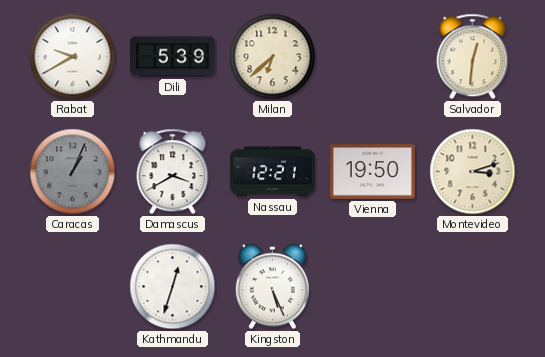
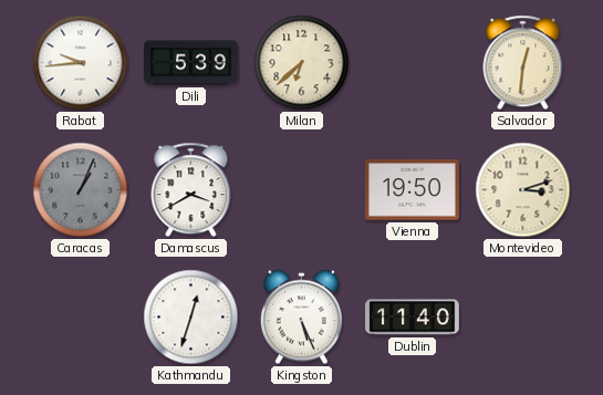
Rabat: 9:40 -> 9:44 (81, 63)
Nassau: 12:21 -> none (273, 172)
Dublin: none -> 11:40 (413, 318)
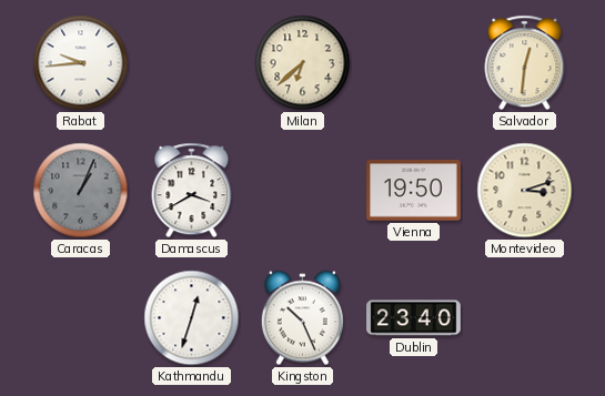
Dili: 5:39 -> none (191, 63)
Kingston: 5:26 -> 10:26 (302, 318)
Dublin: 11:40 -> 23:40 (414, 318)
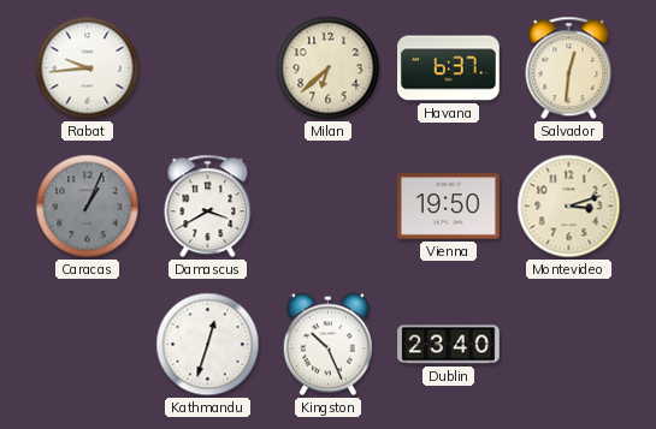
Havana: none -> 6:37 (449, 68)
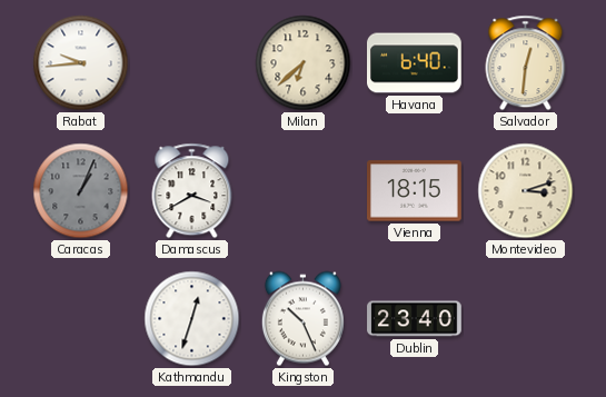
Havana: 6:37 -> 6:40 (415, 63)
Vienna: 19:50 -> 18:15 (415, 191)
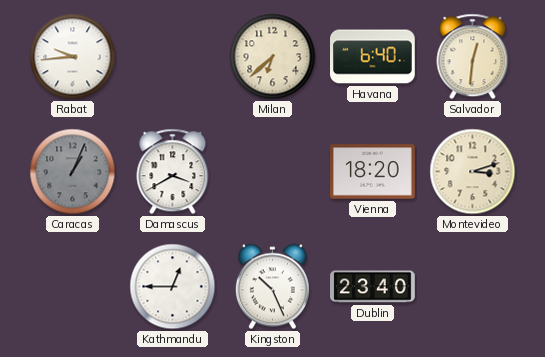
Vienna: 18:15 -> 18:20 (373, 172)
Kathmandu: 12:33 -> 12:45 (173, 287)
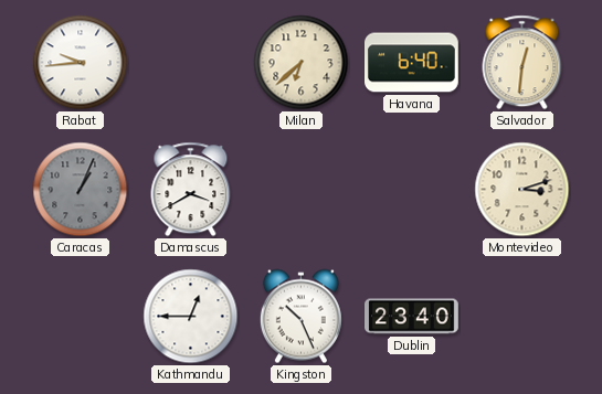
Vienna: 18:20 -> none (373, 172)
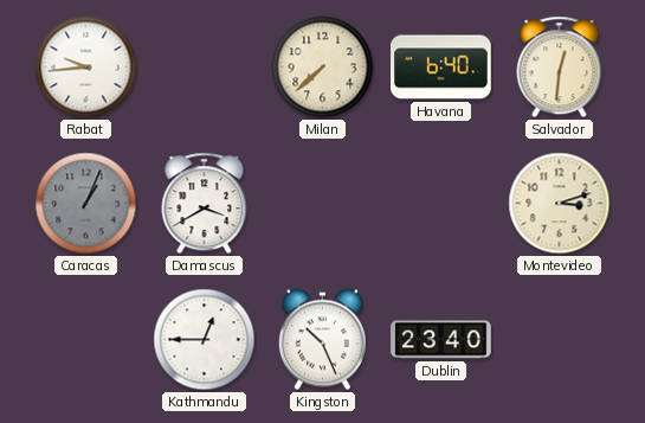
Milan: 6:38 -> 7:38 (323, 68)
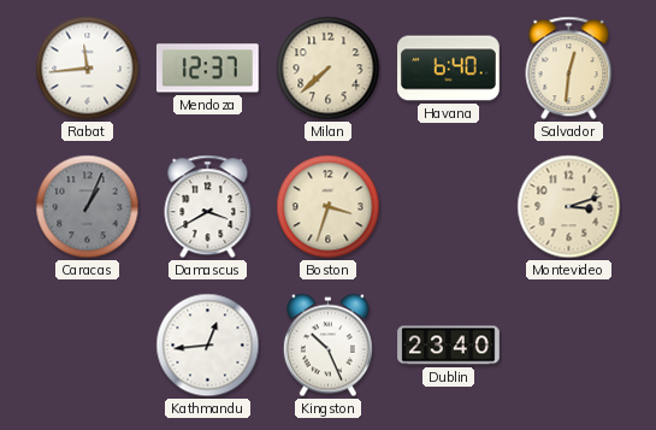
Rabat: 9:44 -> 11:44 (88, 69)
Mendoza: none -> 12:37 (207, 69)
Boston: none -> 3:33 (329, 207)
Kathmandu: 12:45 -> 12:44 (208, 346)
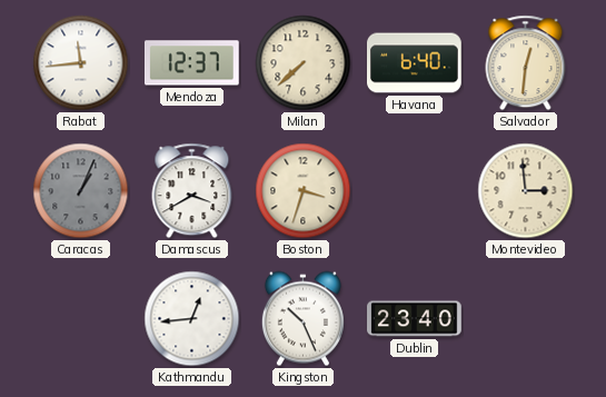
Montevideo: 3:12 -> 2:59 (526, 191)
